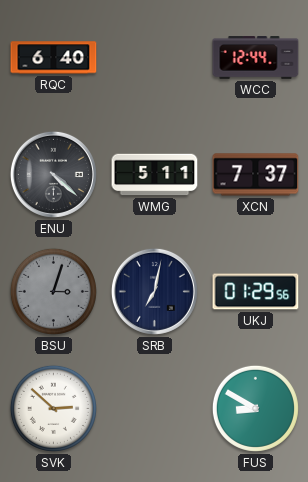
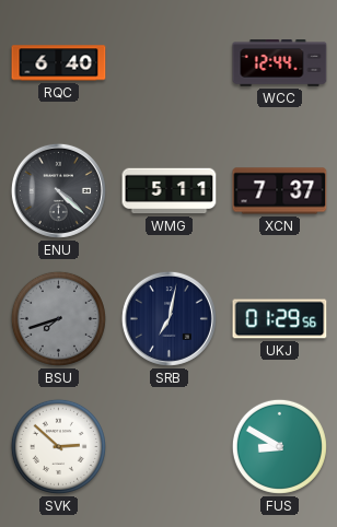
BSU: 3:03 -> 7:42 (58, 318)
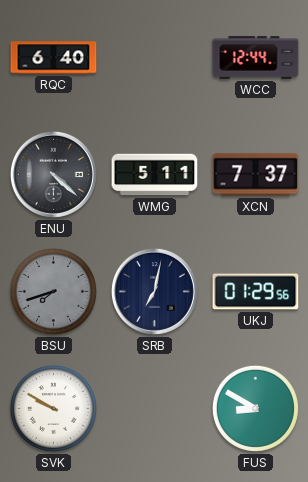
SVK: 2:52 -> 9:50 (53, 408)
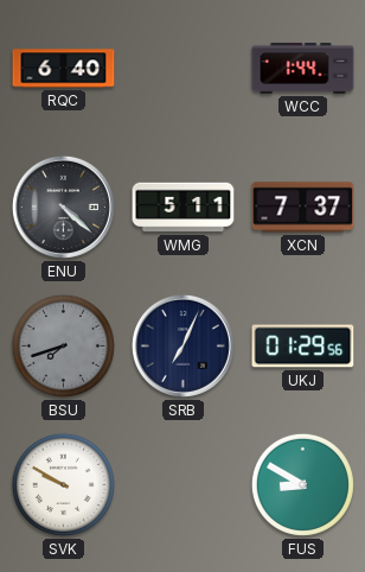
WCC: 12:44 -> 1:44 (303, 69)
SRB: 7:02 -> 7:04 (182, 345)
